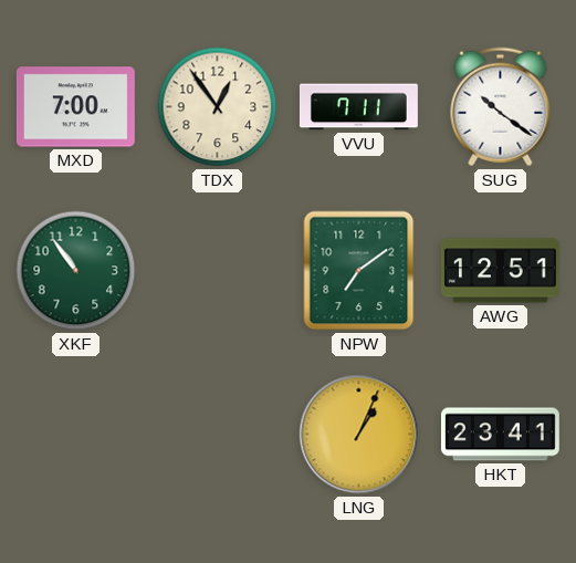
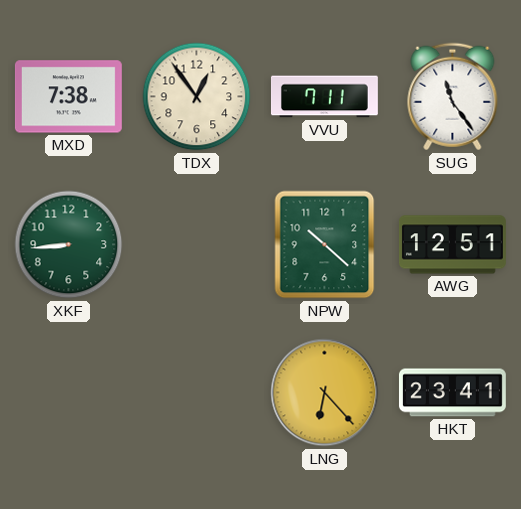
MXD: 7:00 -> 7:38 (68, 97)
SUG: 10:21 -> 11:24 (453, 97)
XKF: 10:54 -> 8:44 (69, 245)
NPW: 7:09 -> 10:22 (325, 245)
LNG: 1:04 -> 6:23 (325, 393)
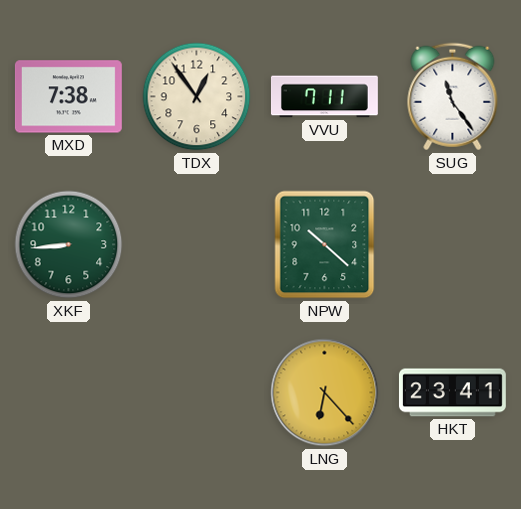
AWG: 12:51 -> none (452, 245)
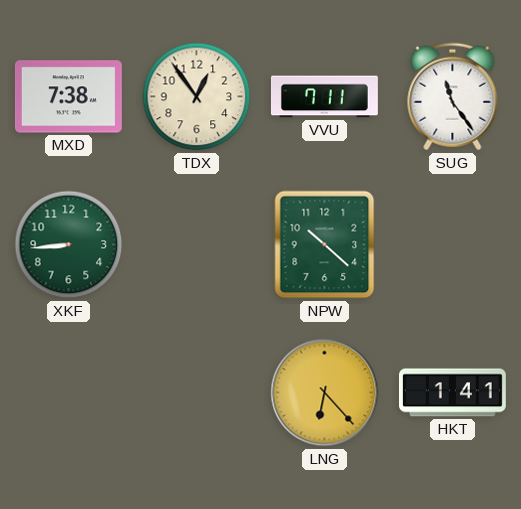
HKT: 23:41 -> 1:41 (452, 393)
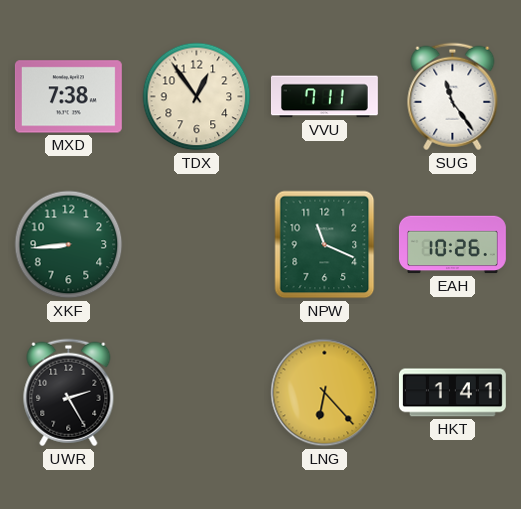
NPW: 10:22 -> 11:19 (325, 245)
EAH: none -> 10:26 (453, 245)
UWR: none -> 2:25 (69, 393)
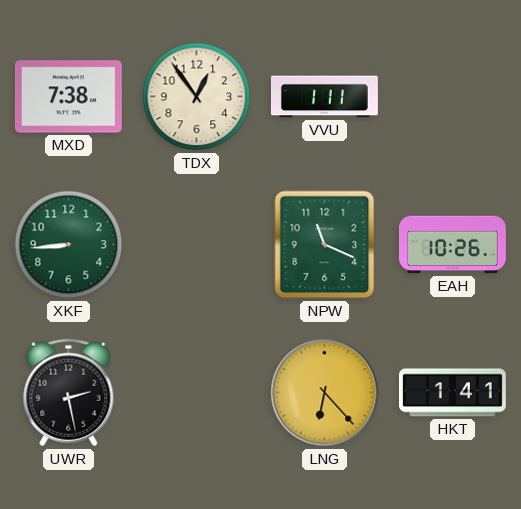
VVU: 7:11 -> 1:11 (324, 97)
SUG: 11:24 -> none (453, 97)
UWR: 2:25 -> 2:28 (69, 393)
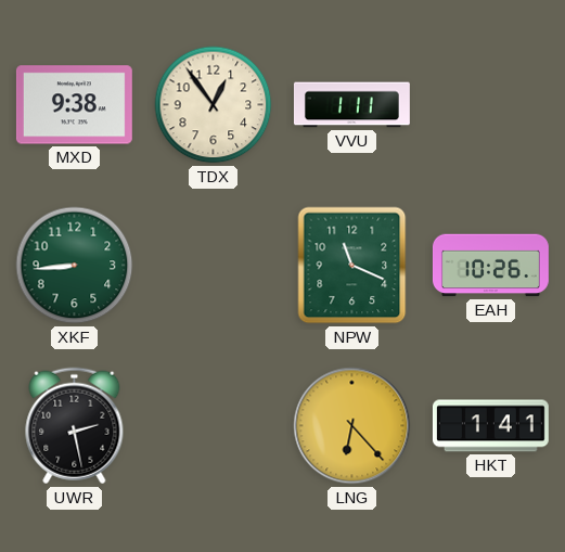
MXD: 7:38 -> 9:38 (74, 105)
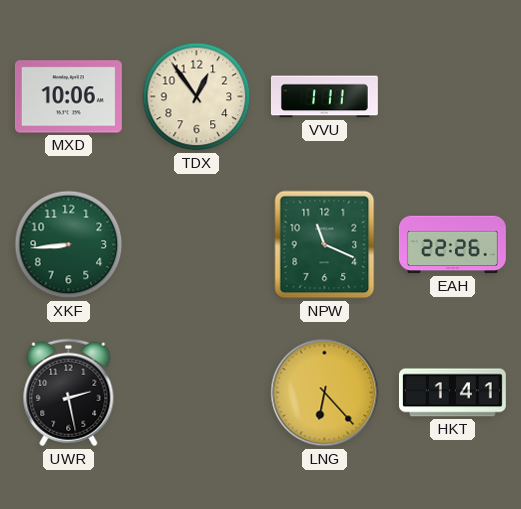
MXD: 9:38 -> 10:06 (68, 97)
EAH: 10:26 -> 22:26 (453, 245)
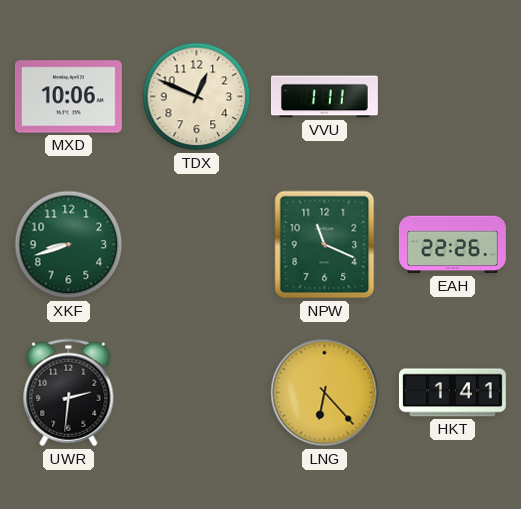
TDX: 12:54 -> 12:49 (197, 97)
XKF: 8:44 -> 8:42 (69, 245)
UWR: 2:28 -> 2:31 (69, 393)
